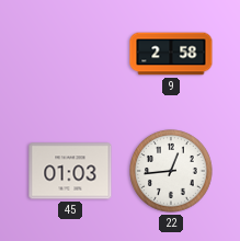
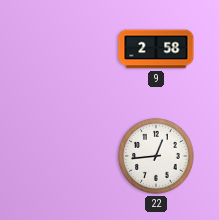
45: 01:03 -> none (70, 171)
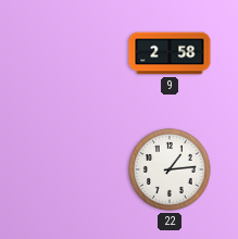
22: 12:44 -> 1:14 (170, 169)
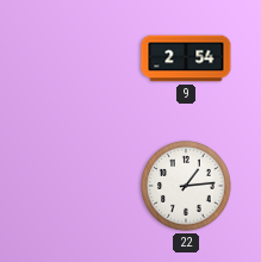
9: 2:58 -> 2:54 (186, 58)
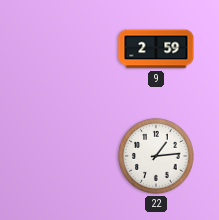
9: 2:54 -> 2:59 (156, 49)
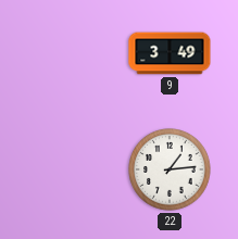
9: 2:59 -> 3:49 (170, 53)
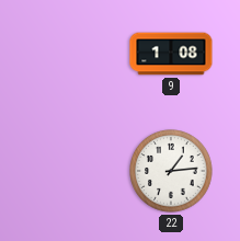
9: 3:49 -> 1:08 (171, 54)
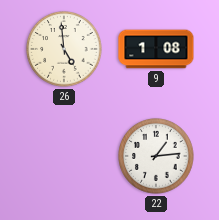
26: none -> 4:59 (64, 49)
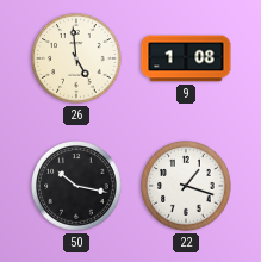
50: none -> 10:17 (76, 186)
22: 1:14 -> 1:18 (186, 186)
